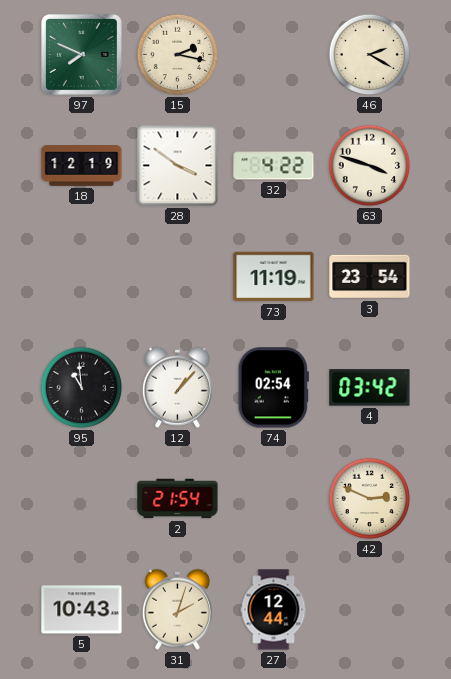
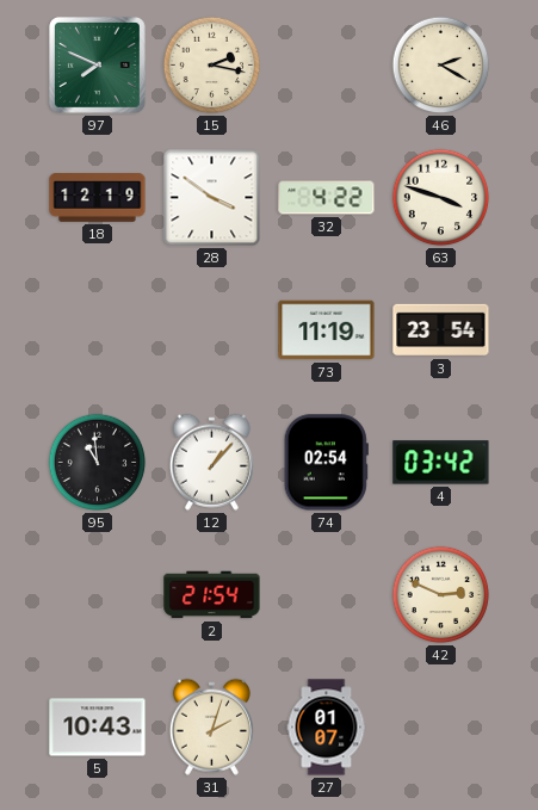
27: 12:44 -> 01:07 (327, 728)
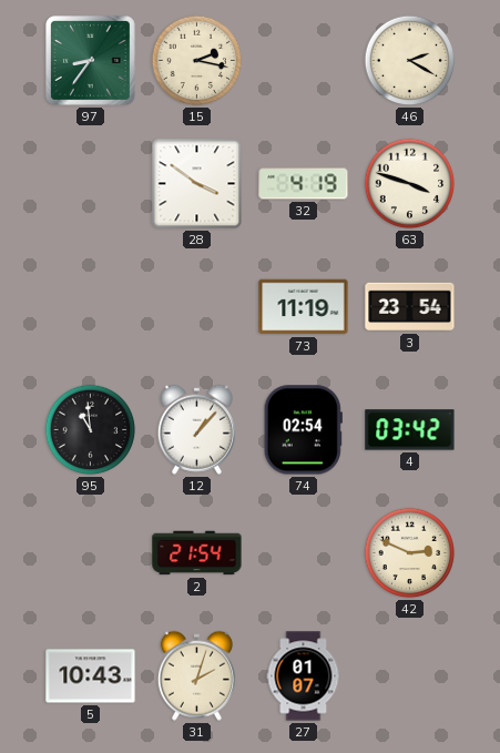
97: 7:49 -> 8:36 (91, 61)
18: 12:19 -> none (98, 198)
32: 4:22 -> 4:19 (304, 184)
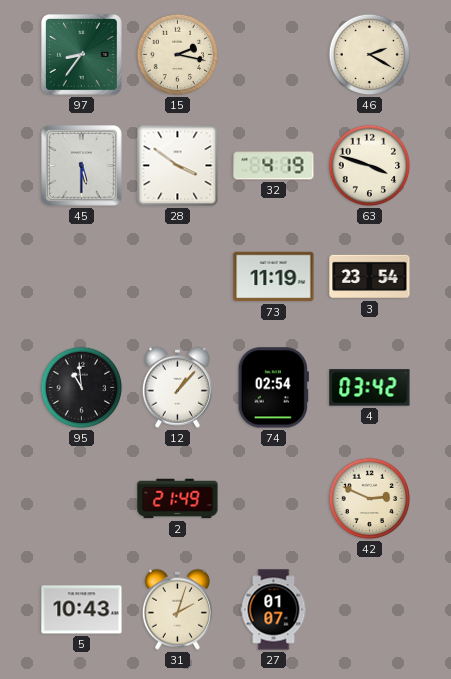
45: none -> 5:30 (82, 166)
2: 21:54 -> 21:49 (178, 499)
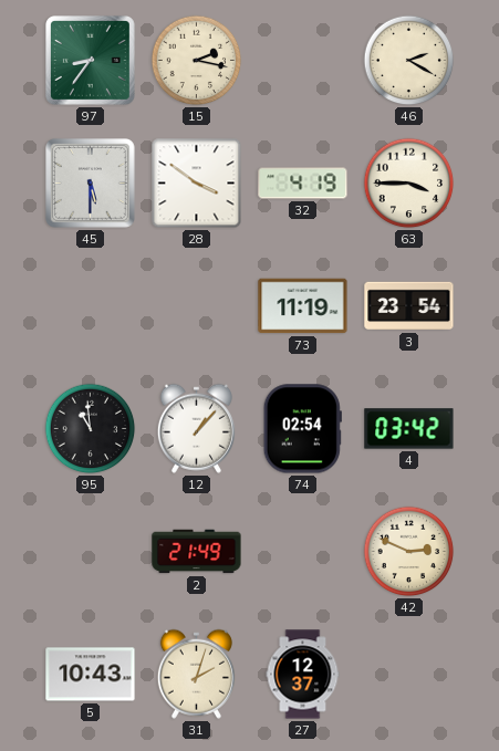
63: 3:48 -> 3:45 (409, 184)
27: 01:07 -> 12:37 (303, 675)
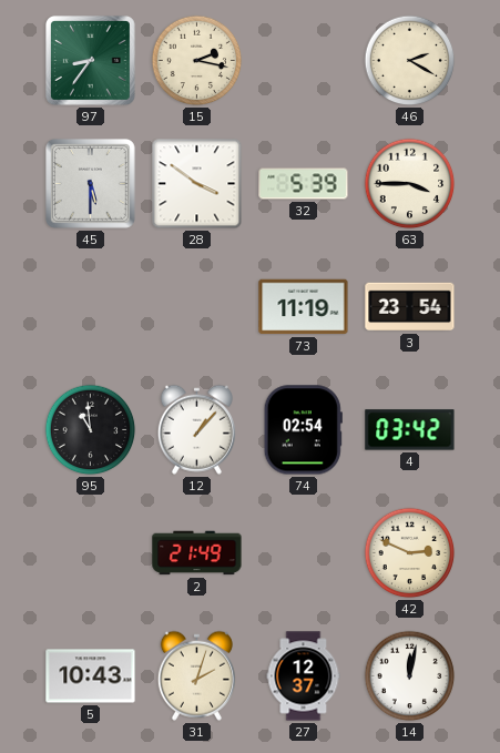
32: 4:19 -> 5:39 (304, 184)
14: none -> 12:02 (410, 676)
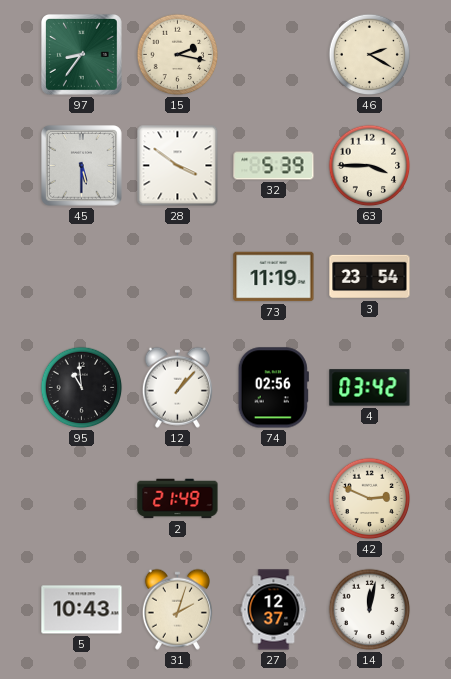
74: 02:54 -> 02:56 (273, 388)
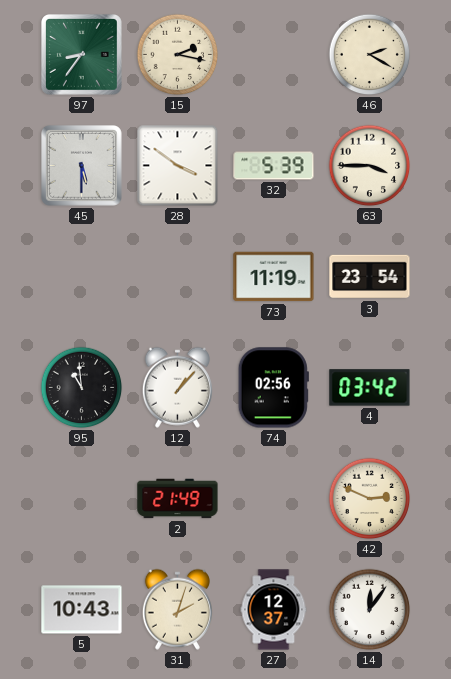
14: 12:02 -> 12:06 (370, 610)
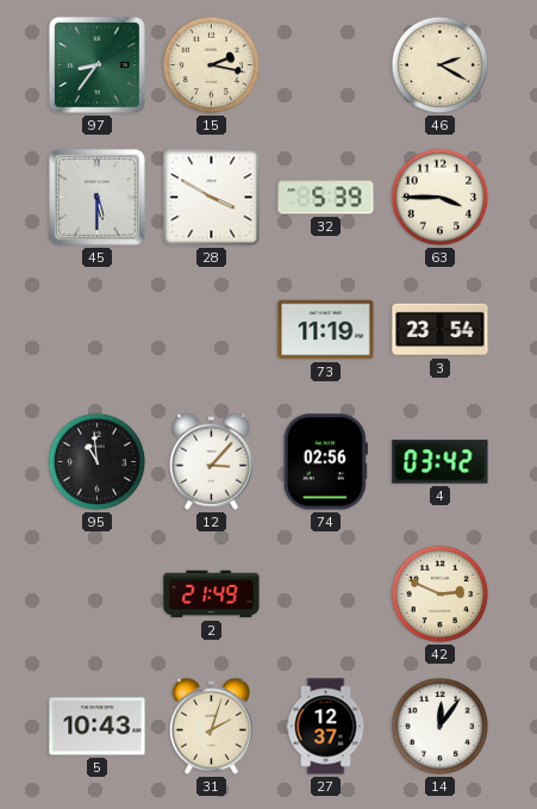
28: 3:51 -> 3:50 (212, 198)
12: 1:07 -> 3:07 (211, 461)
